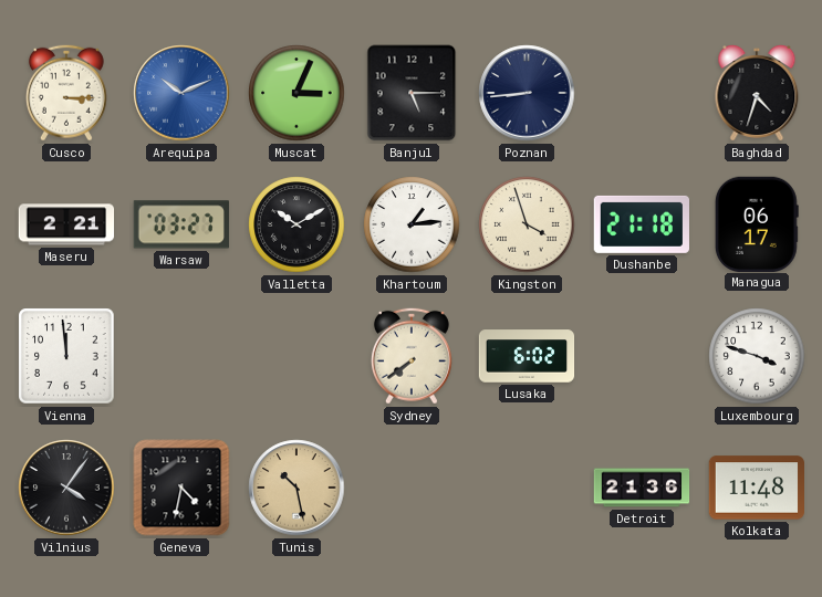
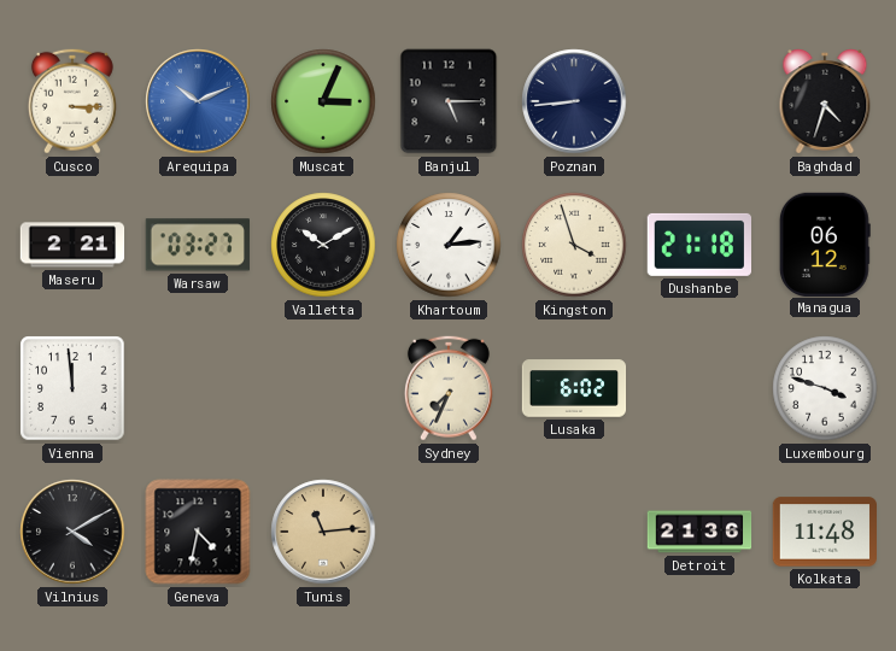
Managua: 06:17 -> 06:12 (825, 244)
Sydney: 7:39 -> 7:34 (449, 388)
Vilnius: 4:06 -> 4:10 (72, 532)
Tunis: 10:28 -> 11:14 (323, 532)
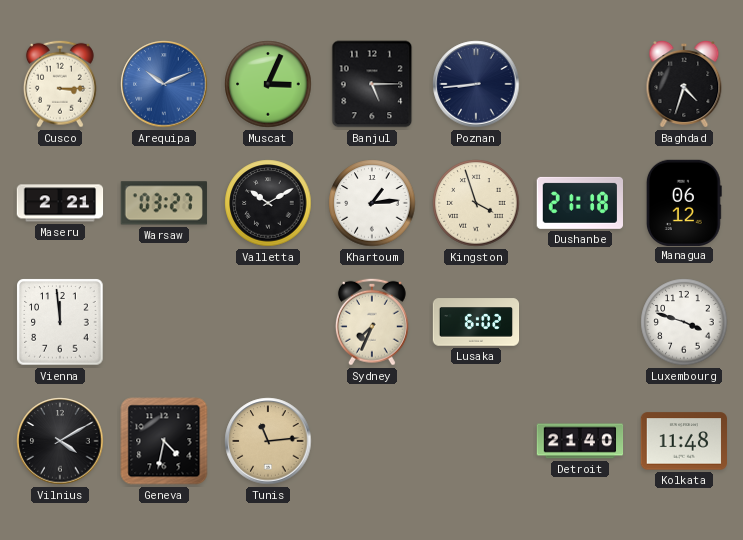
Detroit: 21:36 -> 21:40 (580, 441)
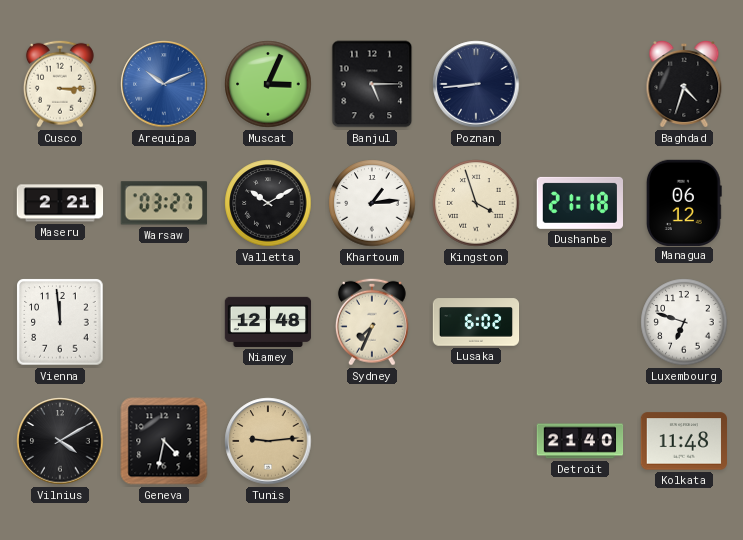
Niamey: none -> 12:48 (268, 322)
Luxembourg: 3:48 -> 6:48 (684, 322)
Tunis: 11:14 -> 9:14 (268, 441)
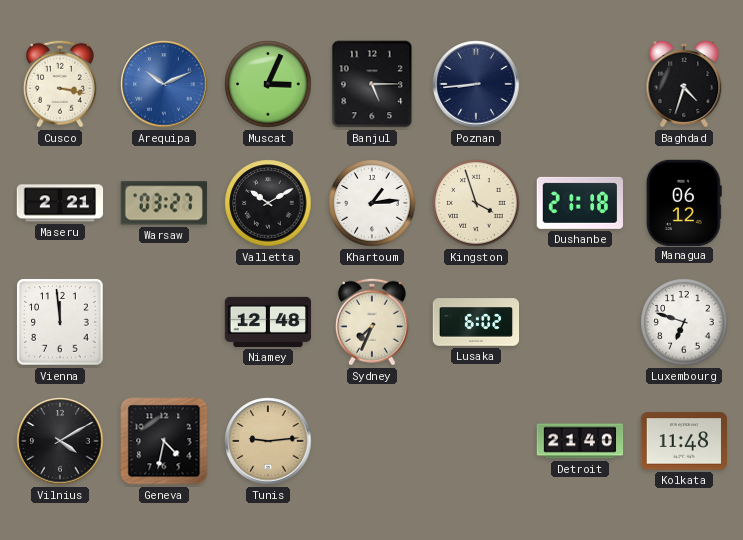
Cusco: 3:15 -> 3:17 (60, 84)
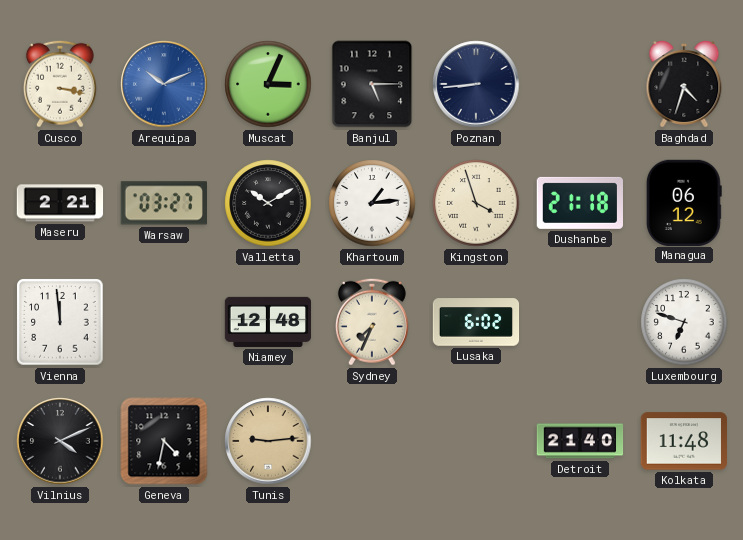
Vilnius: 4:10 -> 4:11 (60, 441)
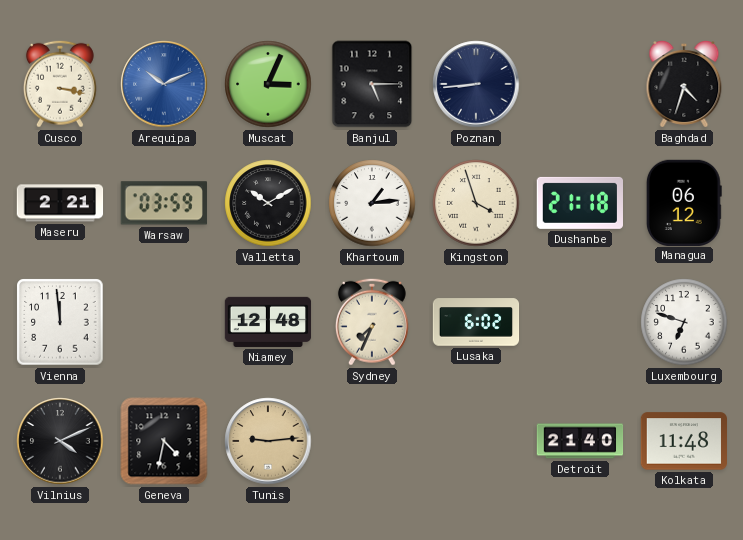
Warsaw: 03:27 -> 03:59 (164, 203)
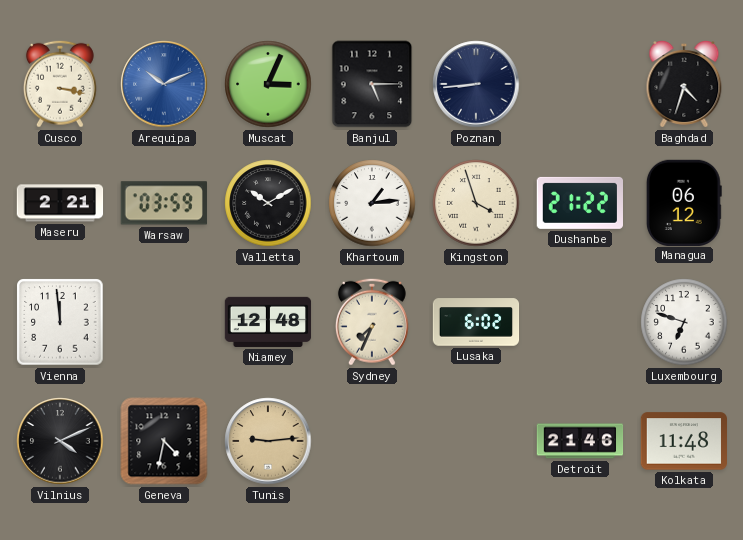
Dushanbe: 21:18 -> 21:22 (579, 203)
Detroit: 21:40 -> 21:46 (580, 441)
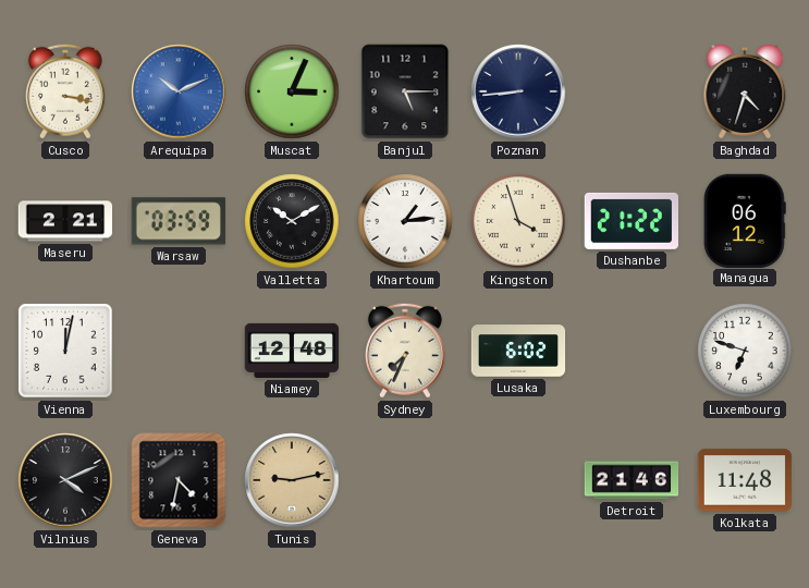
Vienna: 11:59 -> 12:02 (65, 351)
Tunis: 9:14 -> 9:13 (292, 480)
